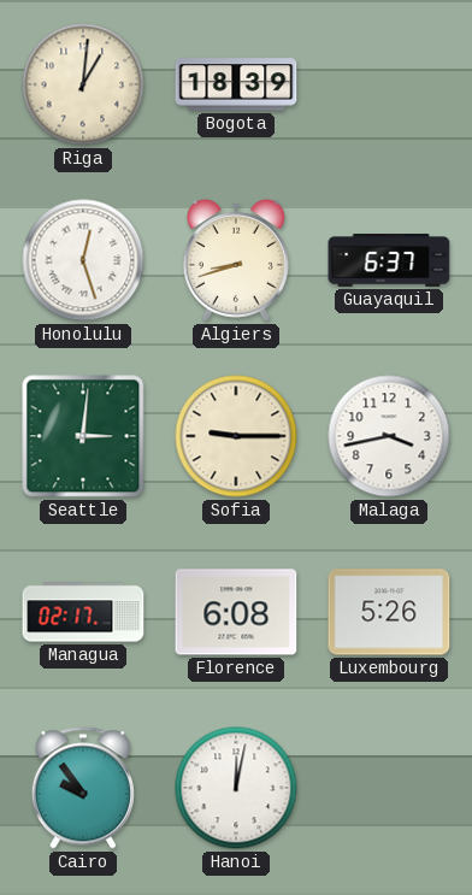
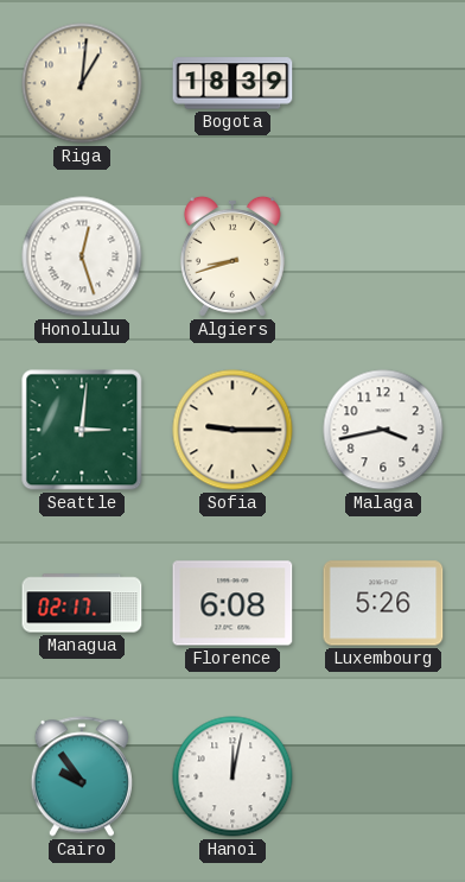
Guayaquil: 6:37 -> none (389, 260)
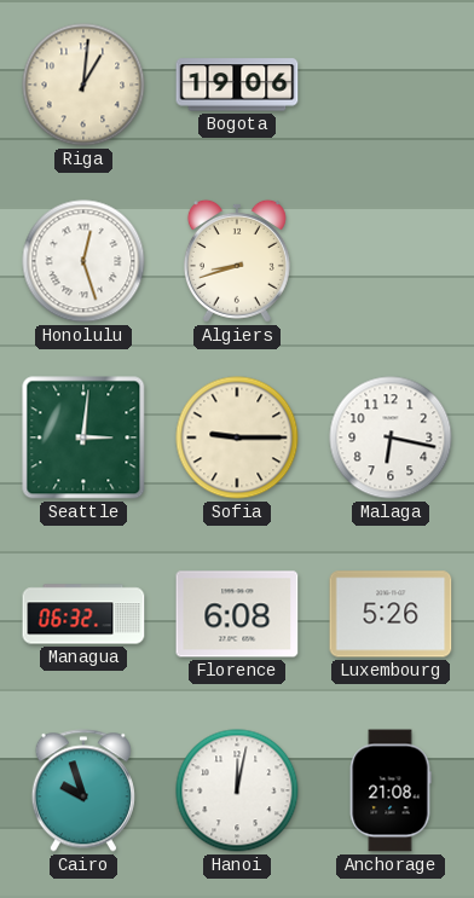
Bogota: 18:39 -> 19:06 (237, 85)
Malaga: 3:43 -> 6:17 (391, 438)
Managua: 02:17 -> 06:32 (83, 614)
Cairo: 9:54 -> 9:57 (83, 790)
Anchorage: none -> 21:08 (391, 790)
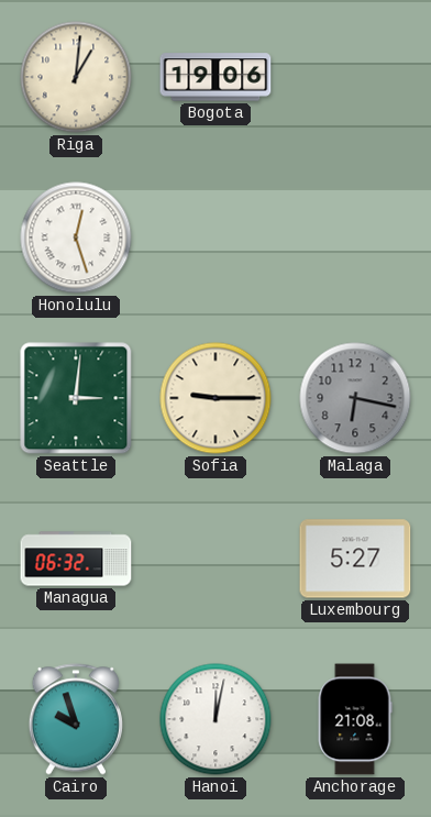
Algiers: 8:42 -> none (237, 261)
Malaga dial: white -> grey (355, 398)
Florence: 6:08 -> none (237, 614)
Luxembourg: 5:26 -> 5:27 (355, 559)
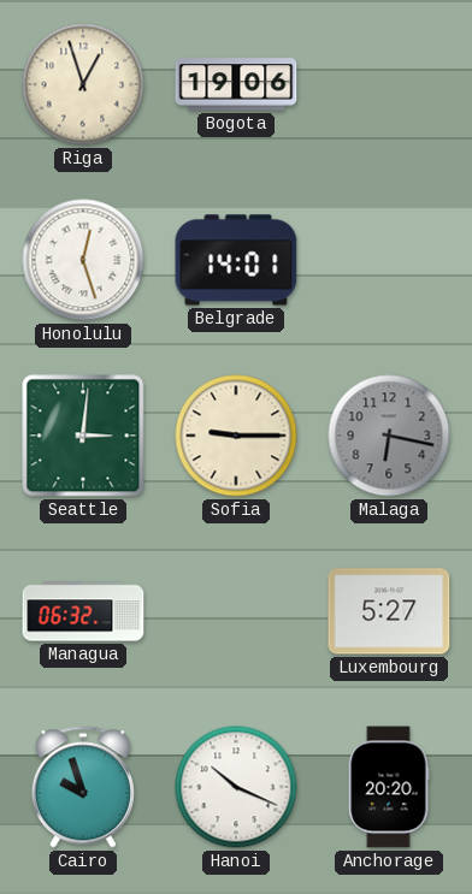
Riga: 1:01 -> 12:57 (83, 84)
Belgrade: none -> 14:01 (236, 260)
Hanoi: 12:02 -> 10:19 (236, 787)
Anchorage: 21:08 -> 20:20 (389, 787)
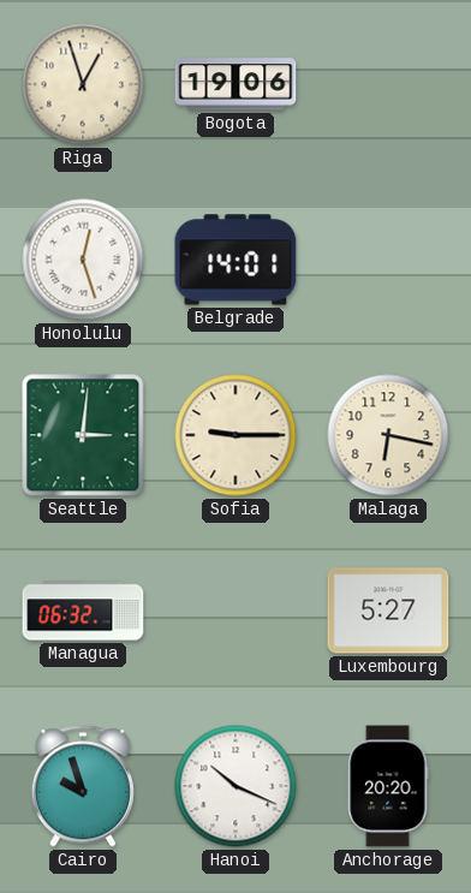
Malaga dial: grey -> cream (388, 435)
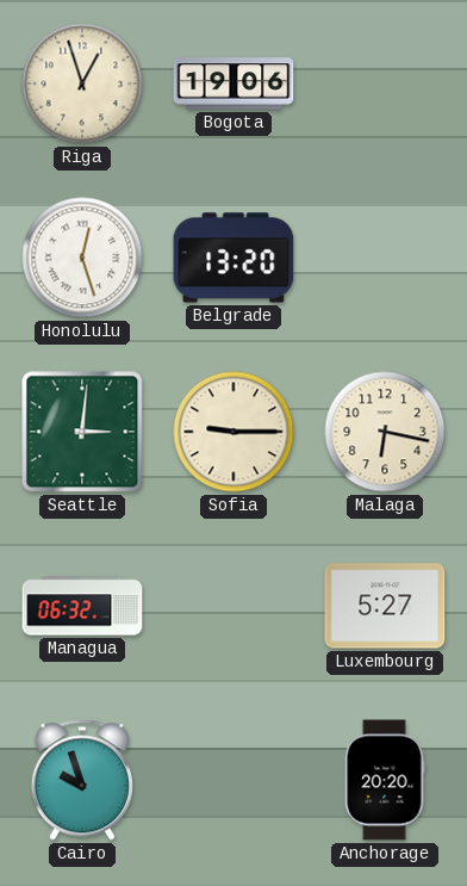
Belgrade: 14:01 -> 13:20 (233, 258)
Hanoi: 10:19 -> none (235, 786)
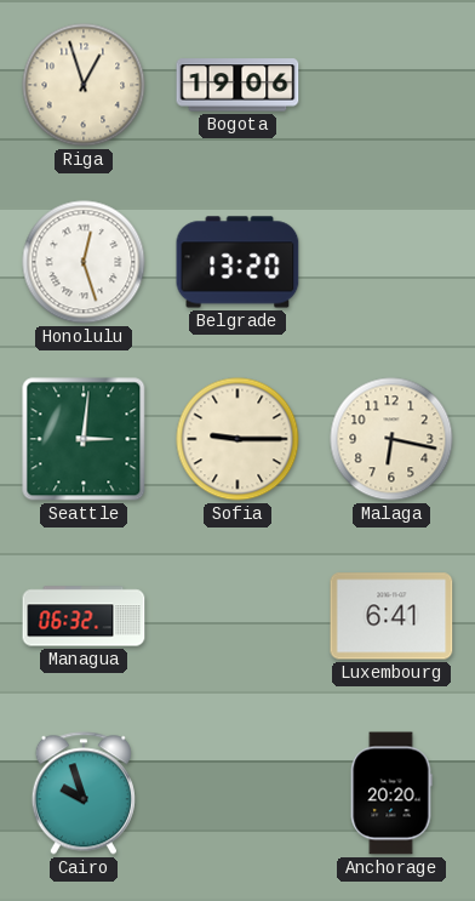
Luxembourg: 5:27 -> 6:41 (391, 616)
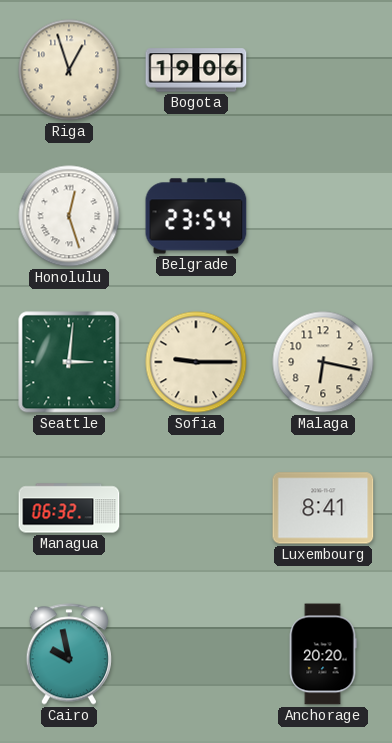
Belgrade: 13:20 -> 23:54 (196, 216)
Luxembourg: 6:41 -> 8:41 (323, 508)
Cairo: 9:57 -> 9:58 (69, 654)
